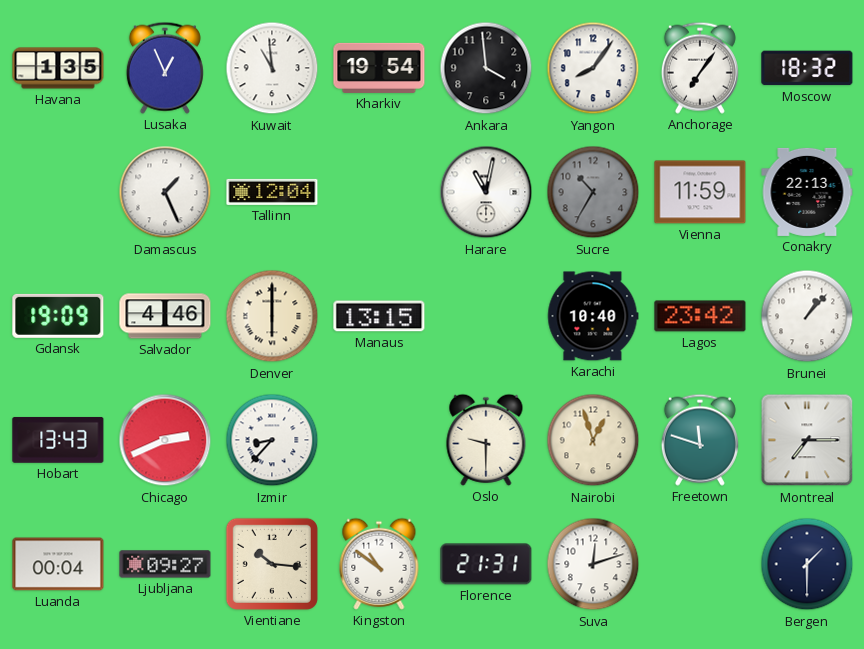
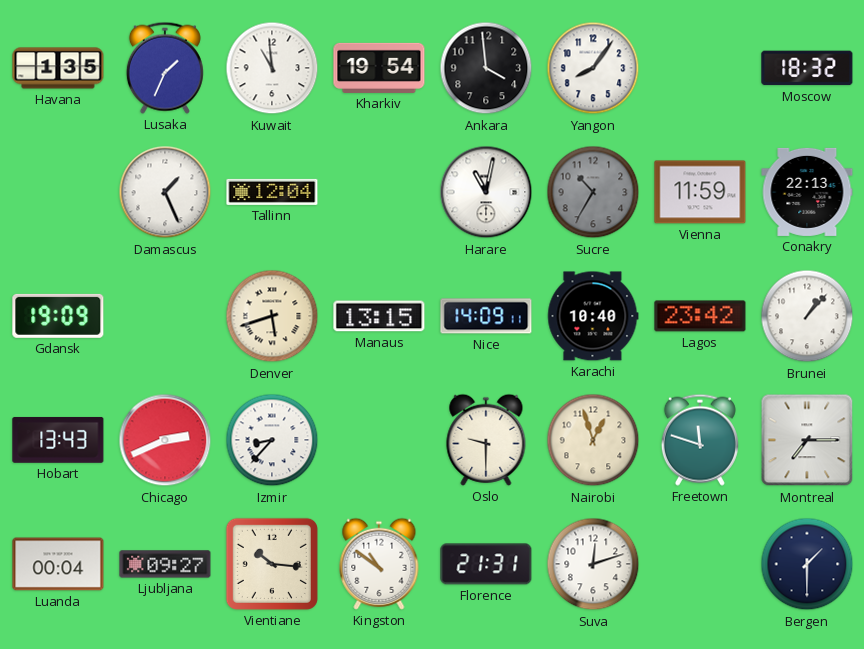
Lusaka: 12:56 -> 1:34 (165, 68)
Anchorage: 7:06 -> none (700, 68)
Salvador: 4:46 -> none (165, 316)
Denver: 6:00 -> 5:42 (272, 316)
Nice: none -> 14:09 (486, 316)
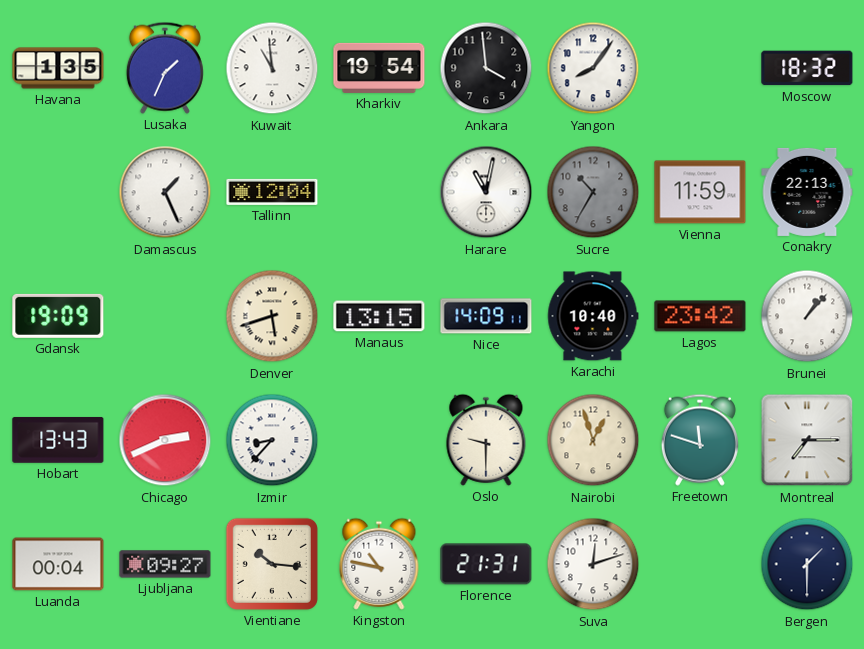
Kingston: 10:51 -> 10:47 (379, 564)
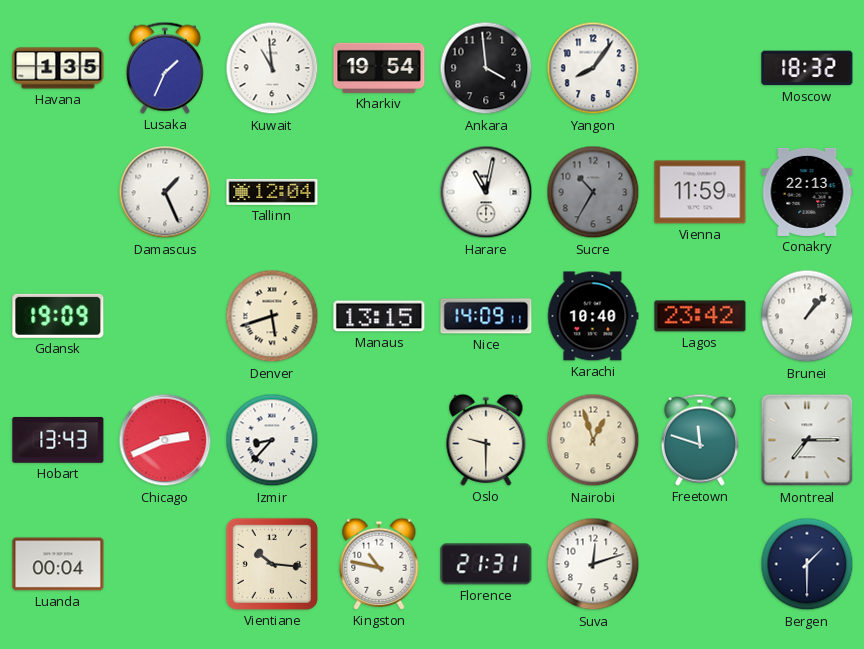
Ljubljana: 09:27 -> none (165, 564)
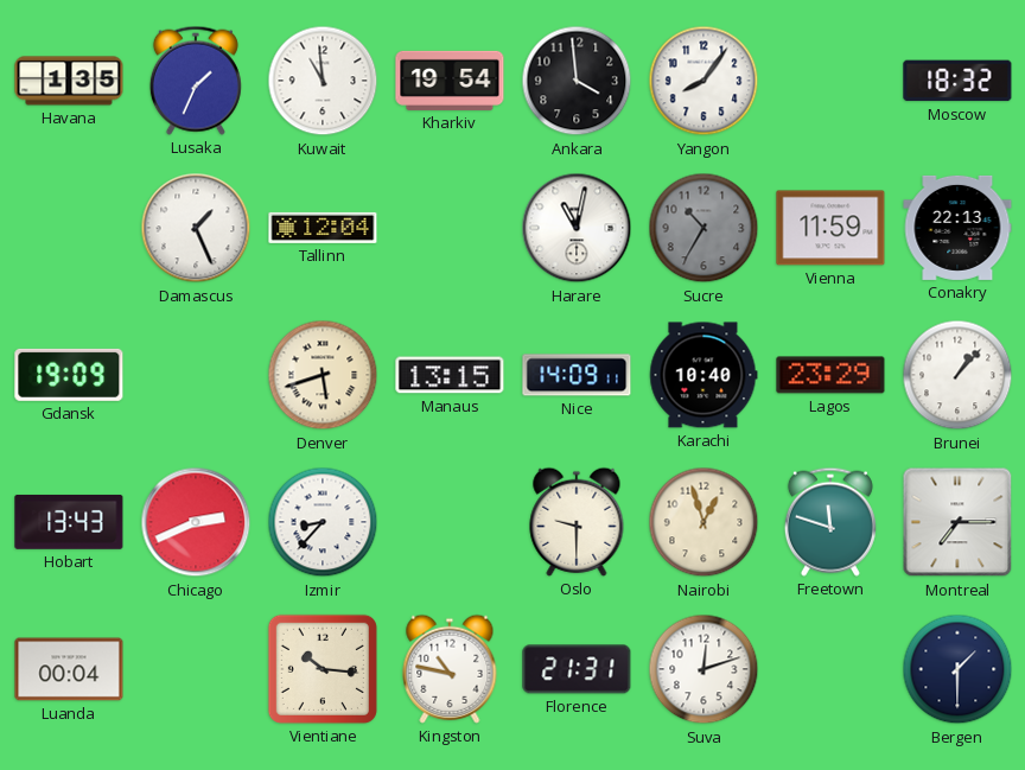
Lagos: 23:42 -> 23:29 (830, 375)
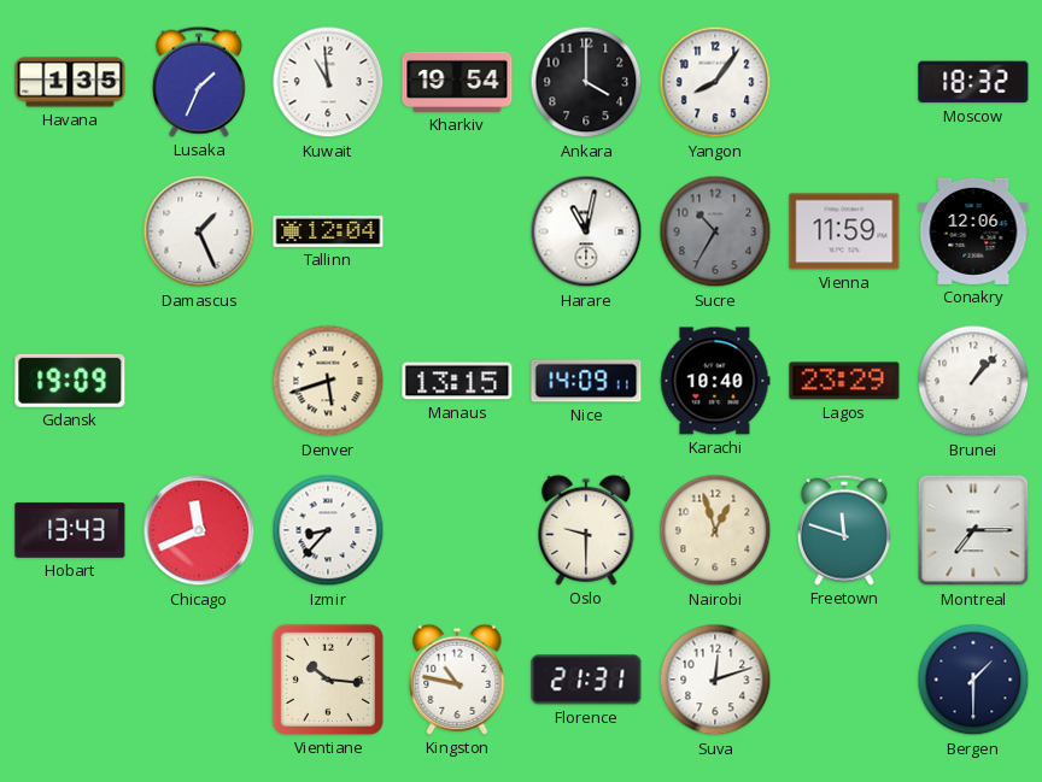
Ankara: 3:59 -> 4:00 (586, 82)
Conakry: 22:13 -> 12:06 (973, 231)
Chicago: 2:41 -> 11:41 (199, 530)
Luanda: 00:04 -> none (69, 669)
